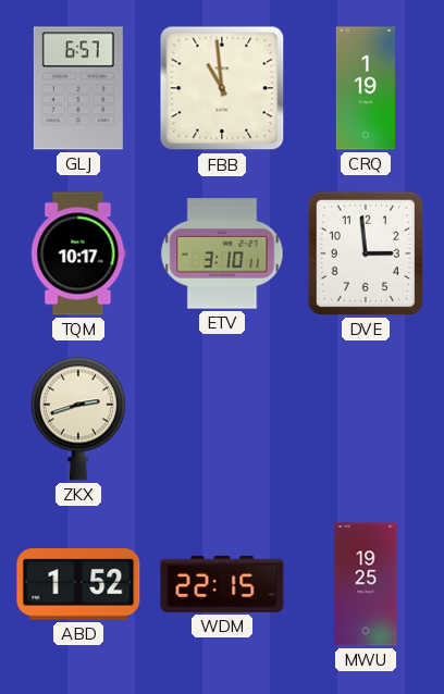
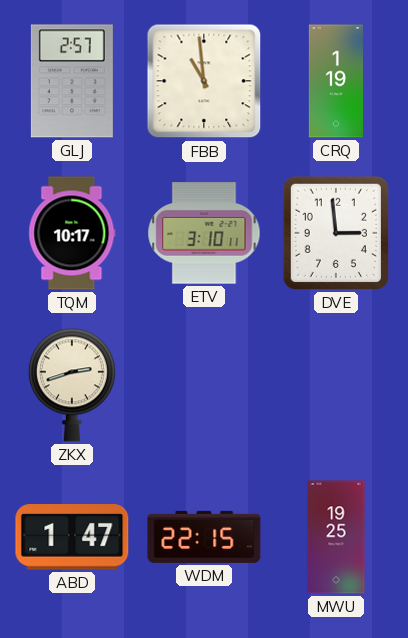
GLJ: 6:57 -> 2:57 (72, 81)
ABD: 1:52 -> 1:47 (72, 537)
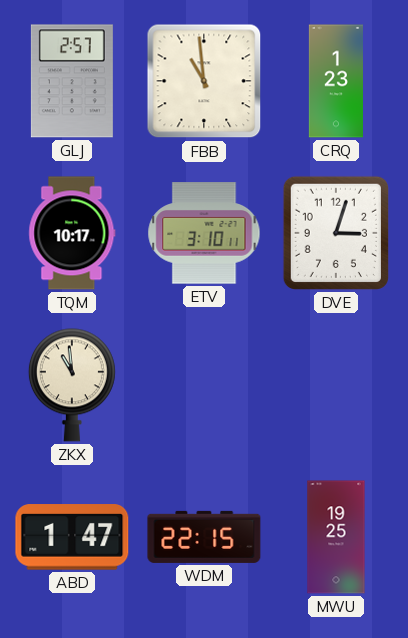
CRQ: 1:19 -> 1:23 (336, 81)
DVE: 2:59 -> 3:03 (336, 233)
ZKX: 2:42 -> 10:59 (72, 385)
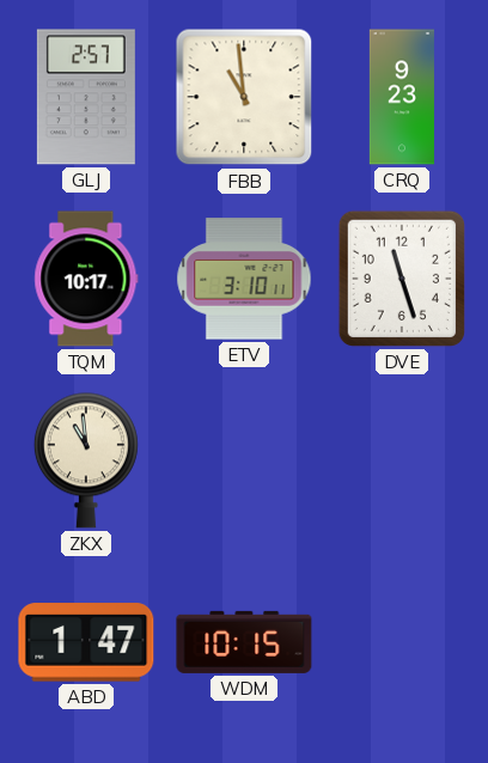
CRQ: 1:23 -> 9:23 (402, 97)
DVE: 3:03 -> 11:27 (402, 279)
WDM: 22:15 -> 10:15 (244, 642)
MWU: 19:25 -> none (336, 537)
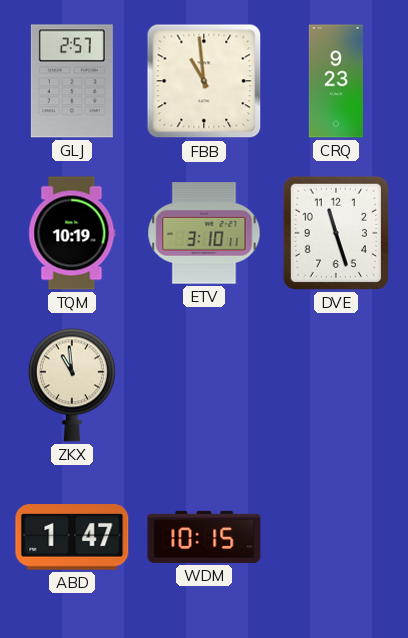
TQM: 10:17 -> 10:19 (72, 233)
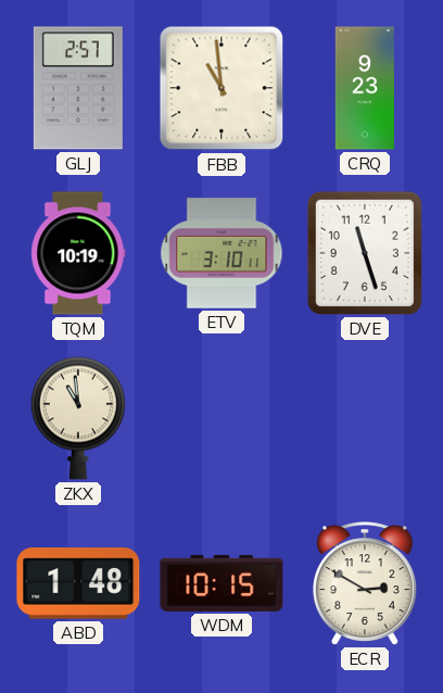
ABD: 1:47 -> 1:48 (78, 583)
ECR: none -> 2:50 (365, 583)
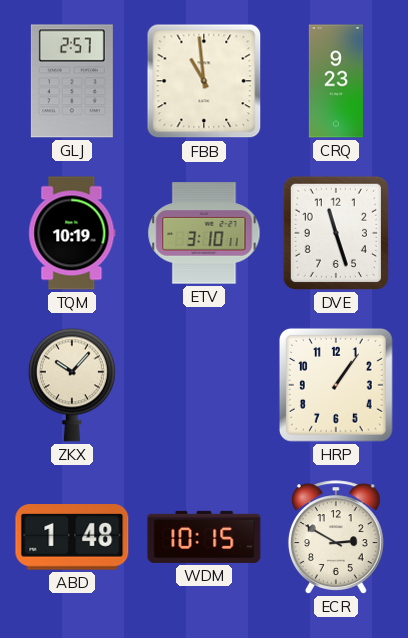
ZKX: 10:59 -> 10:07 (72, 385)
HRP: none -> 1:06 (336, 385)
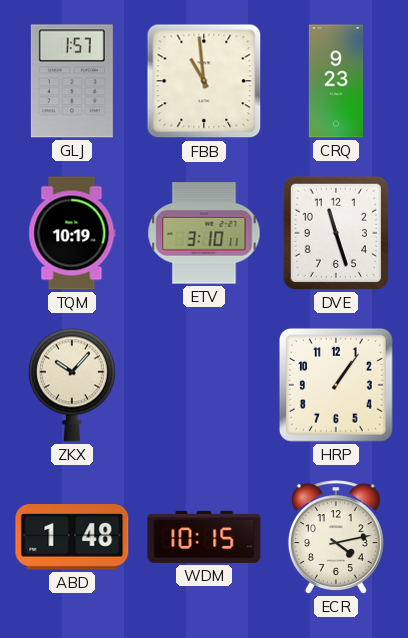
GLJ: 2:57 -> 1:57 (72, 81)
ECR: 2:50 -> 4:13 (336, 537)
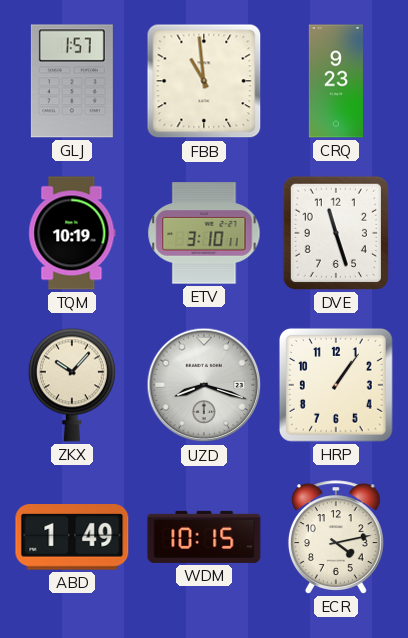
UZD: none -> 8:18 (204, 385)
ABD: 1:48 -> 1:49 (72, 537)
